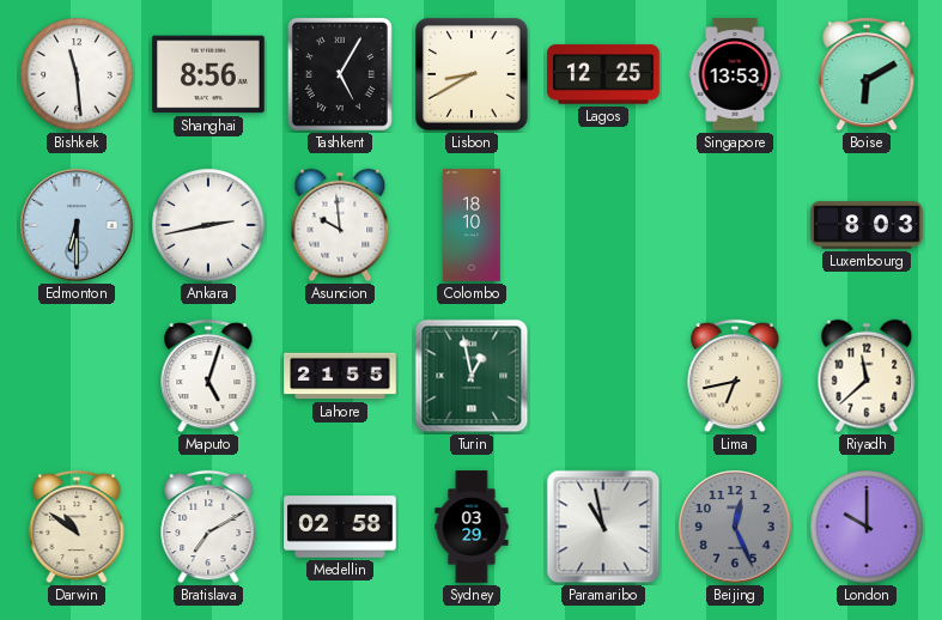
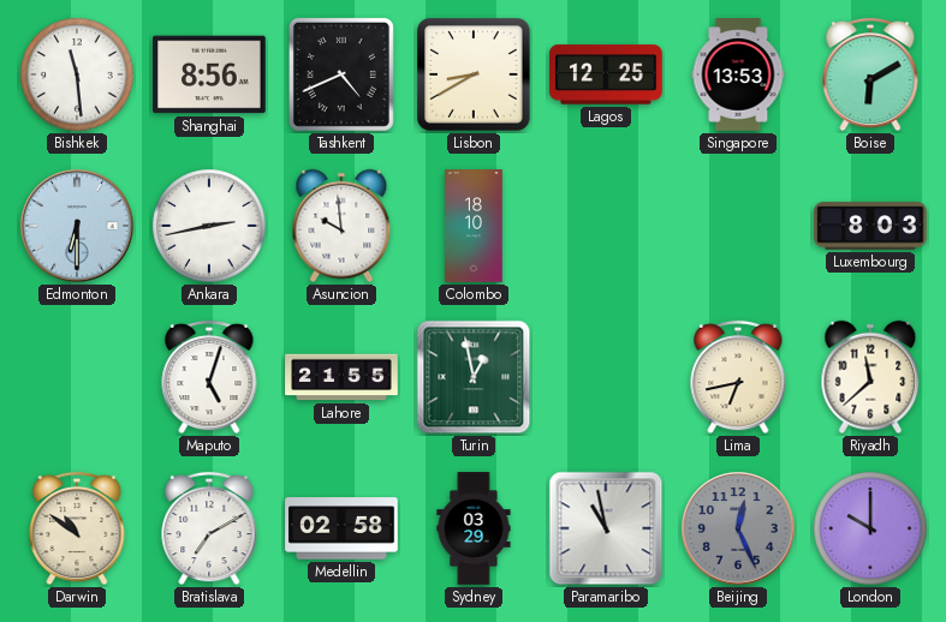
Tashkent: 5:05 -> 4:41 (341, 74)
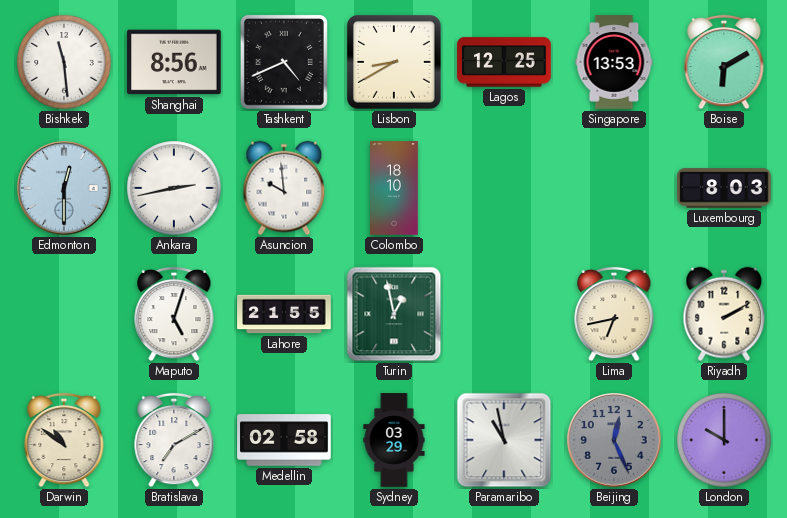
Edmonton: 6:30 -> 12:30 (64, 188)
Riyadh: 11:38 -> 2:10 (724, 314)
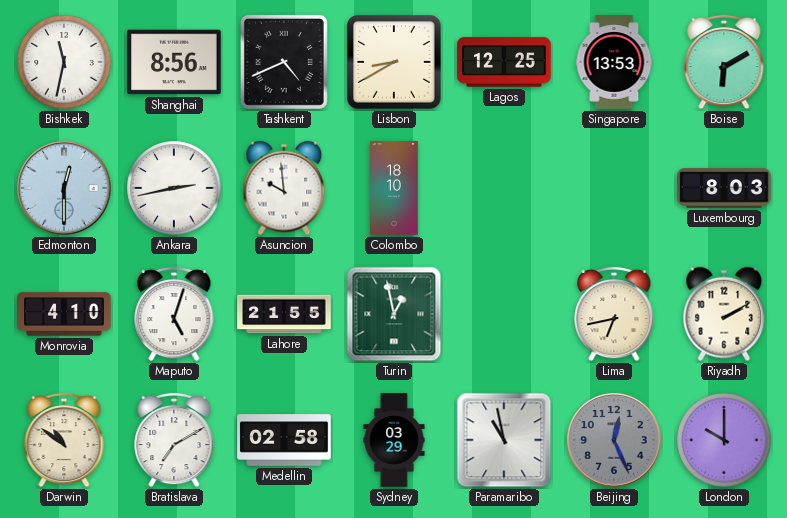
Bishkek: 11:29 -> 11:32 (64, 62)
Monrovia: none -> 4:10 (64, 314)
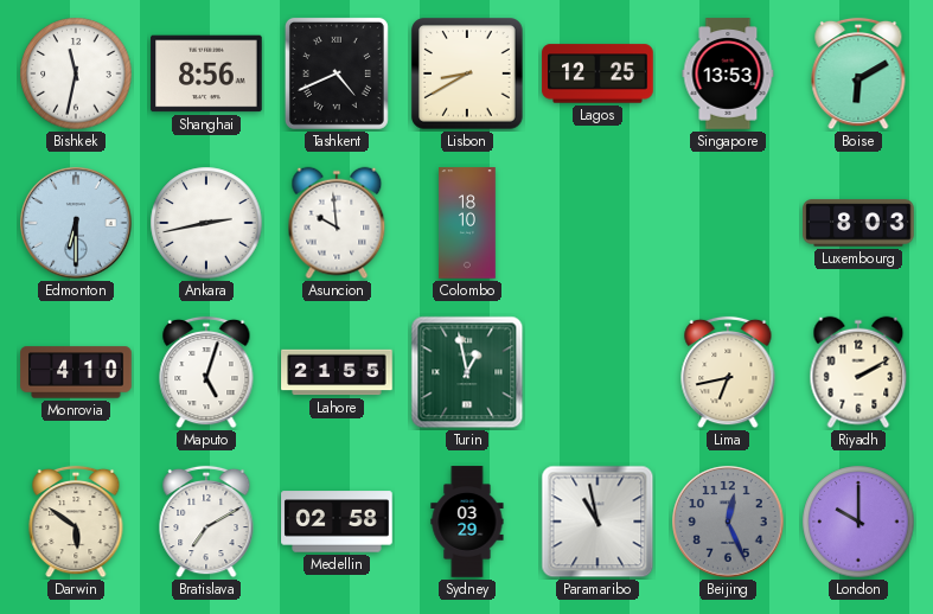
Edmonton: 12:30 -> 6:30 (76, 223)
Darwin: 10:51 -> 5:51 (76, 522)
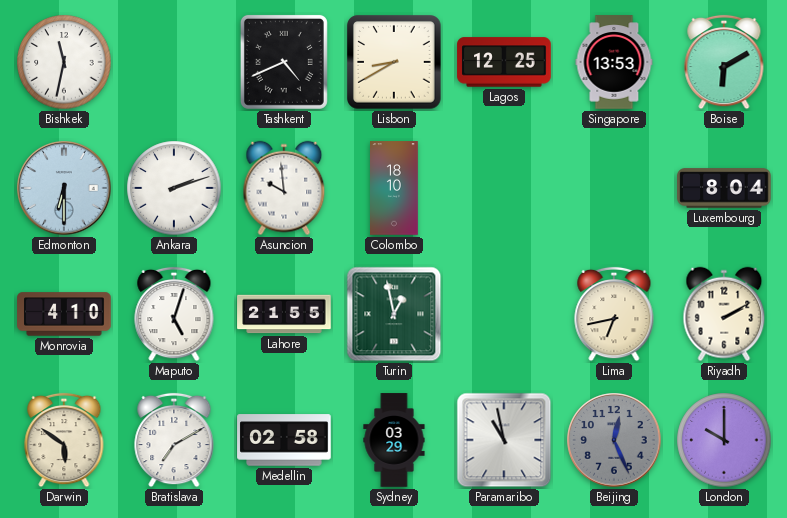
Shanghai: 8:56 -> none (206, 73)
Ankara: 2:43 -> 2:12 (174, 188)
Luxembourg: 8:03 -> 8:04 (724, 188)
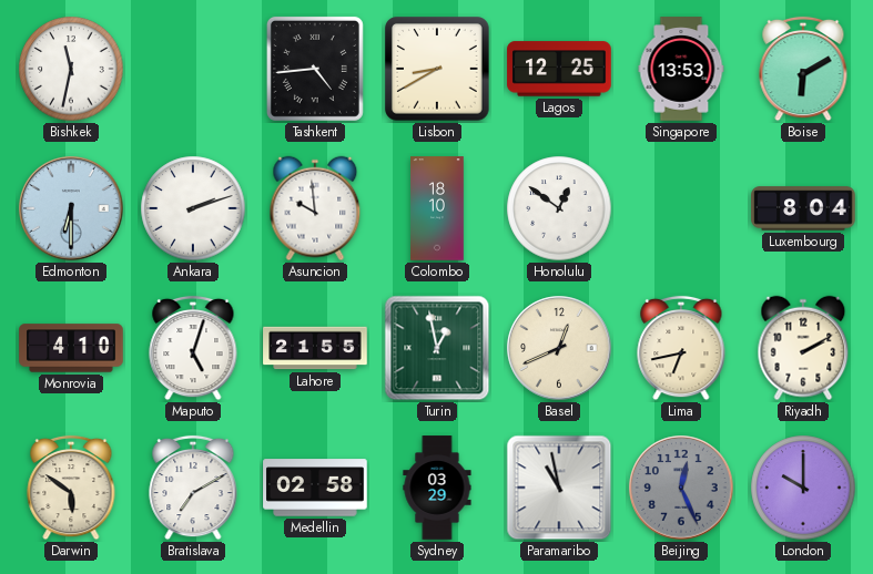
Tashkent: 4:41 -> 4:44 (315, 69)
Honolulu: none -> 12:51 (559, 208)
Basel: none -> 12:41 (559, 348)
